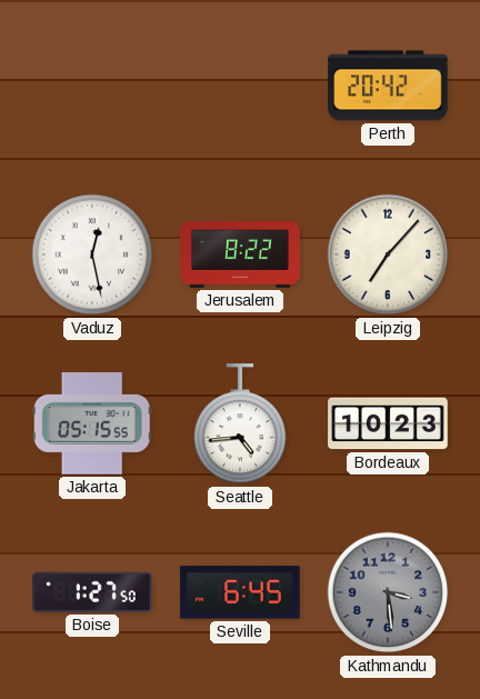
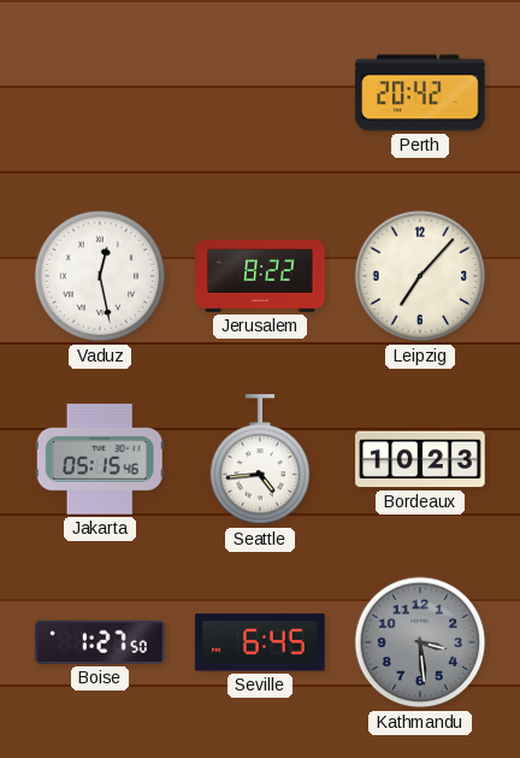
Jakarta: 05:15:55 -> 05:15:46 (100, 459)
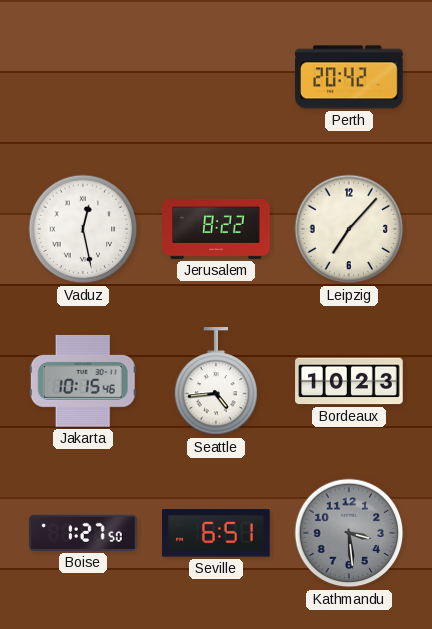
Jakarta: 05:15 -> 10:15 (83, 381)
Seville: 6:45 -> 6:51 (216, 533)
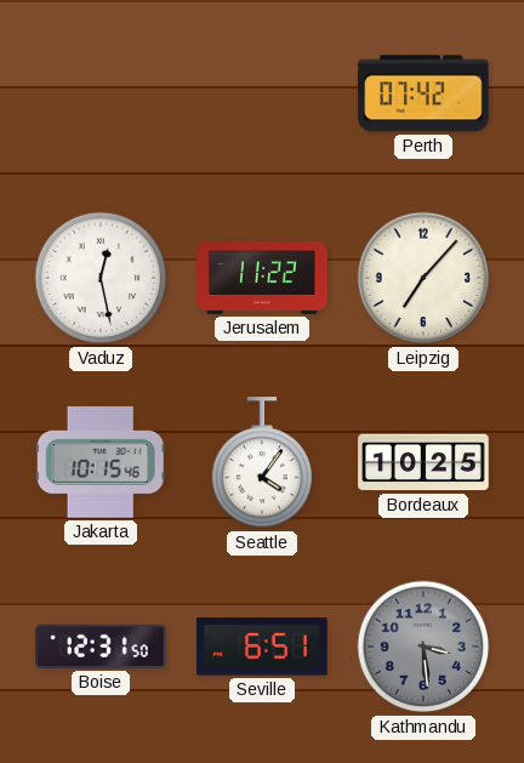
Perth: 20:42 -> 07:42 (423, 93)
Jerusalem: 8:22 -> 11:22 (262, 279)
Seattle: 4:44 -> 4:06 (262, 463)
Bordeaux: 10:23 -> 10:25 (423, 462)
Boise: 1:27 -> 12:31 (101, 647)
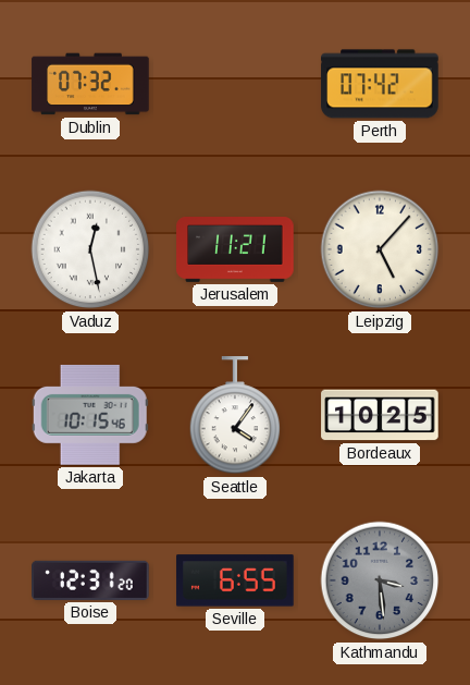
Dublin: none -> 07:32 (90, 84)
Jerusalem: 11:22 -> 11:21 (235, 250)
Leipzig: 7:07 -> 5:07 (380, 249)
Boise: 12:31:50 -> 12:31:20 (90, 580)
Seville: 6:51 -> 6:55 (235, 580)
